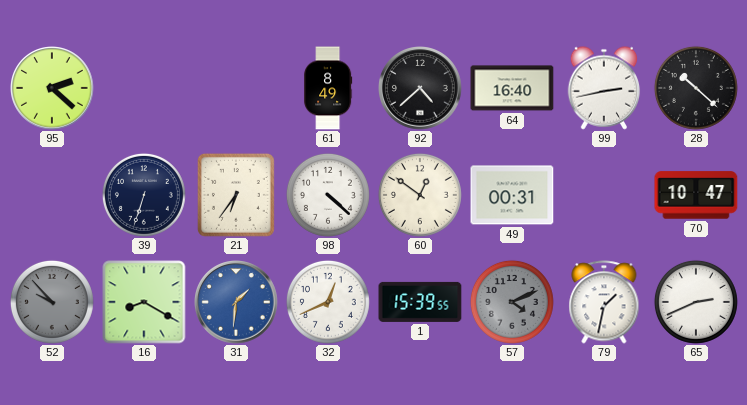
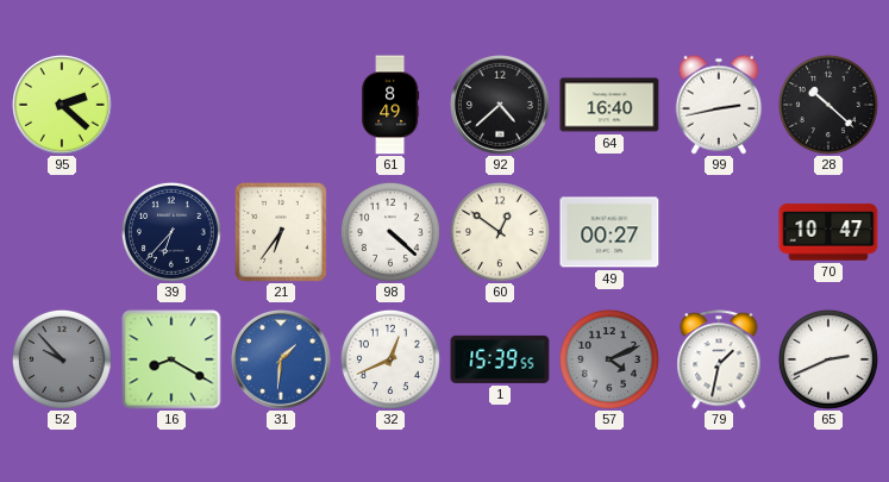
39: 6:33 -> 6:37 (171, 232)
49: 00:31 -> 00:27 (609, 232)
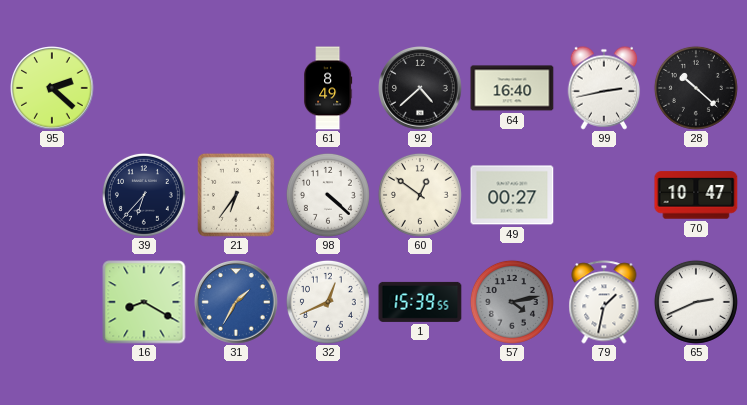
52: 9:53 -> none (62, 359)
31: 1:31 -> 1:35 (237, 303)
57: 4:11 -> 4:13 (512, 302)
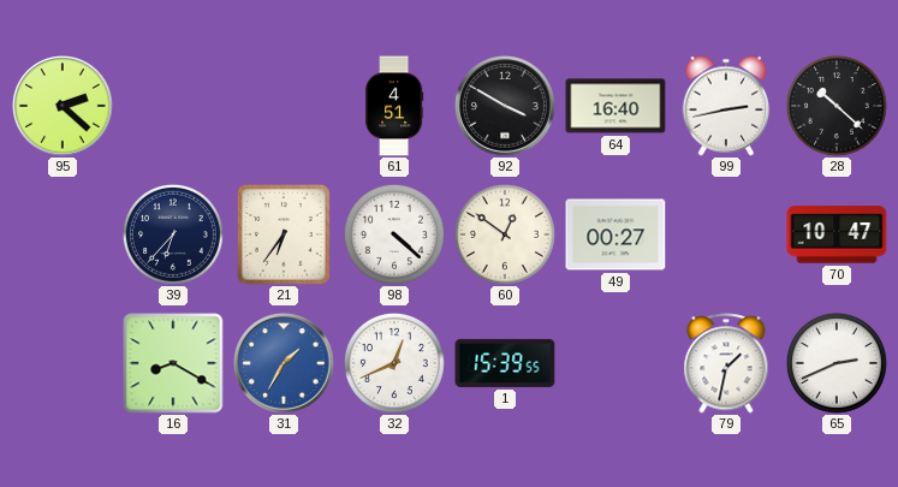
61: 8:49 -> 4:51 (394, 106)
92: 4:38 -> 3:50 (506, 107)
57: 4:13 -> none (512, 302)
